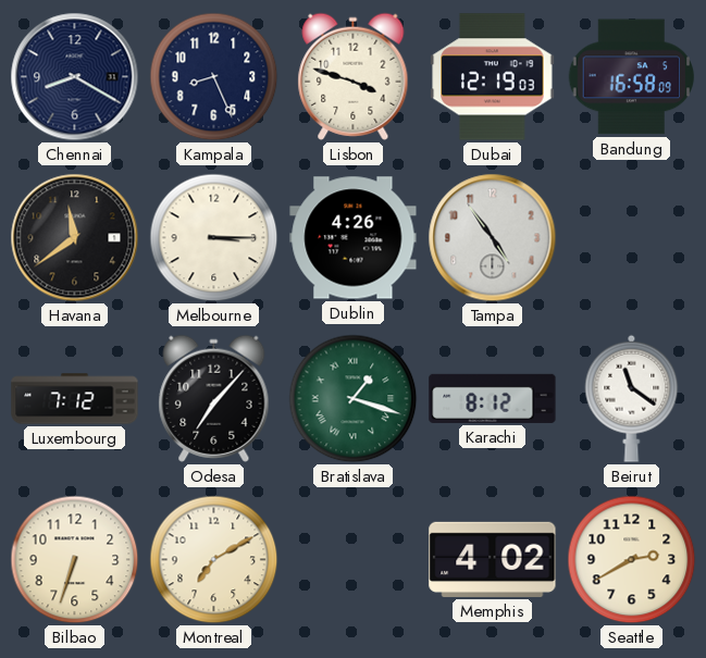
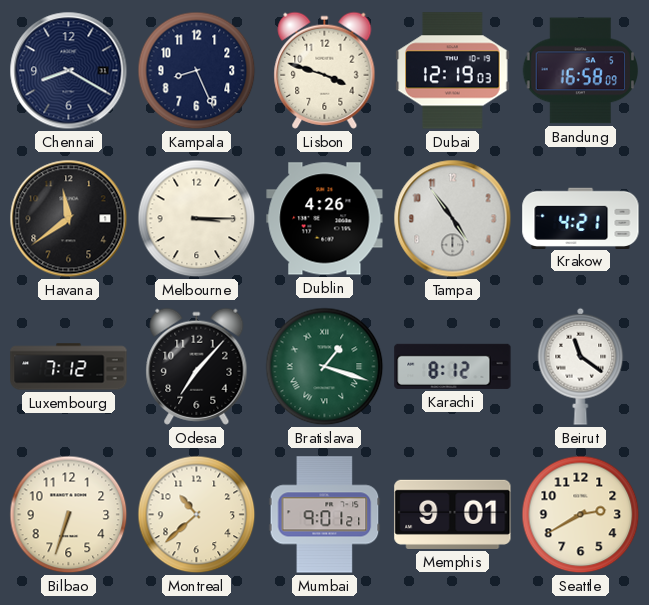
Krakow: none -> 4:21 (581, 218)
Montreal: 7:10 -> 10:38 (197, 515)
Mumbai: none -> 9:01 (325, 515)
Memphis: 4:02 -> 9:01 (453, 514)
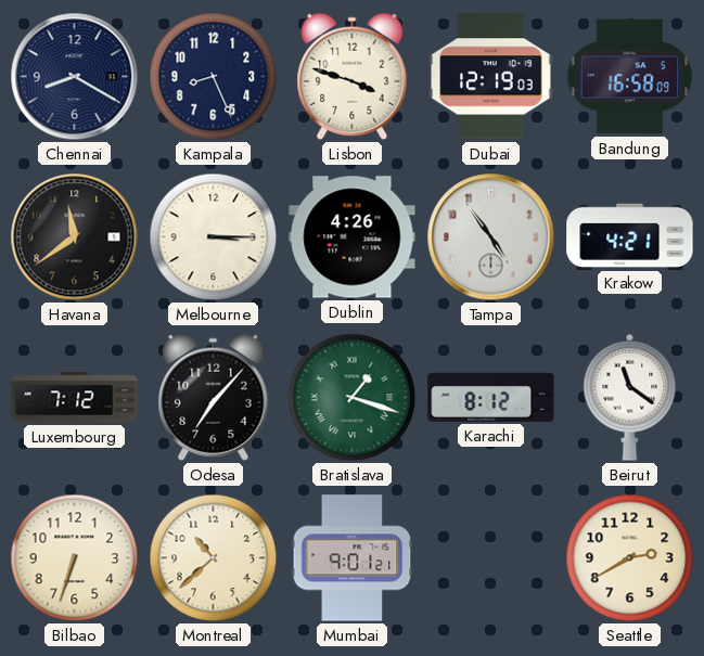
Memphis: 9:01 -> none (453, 514)
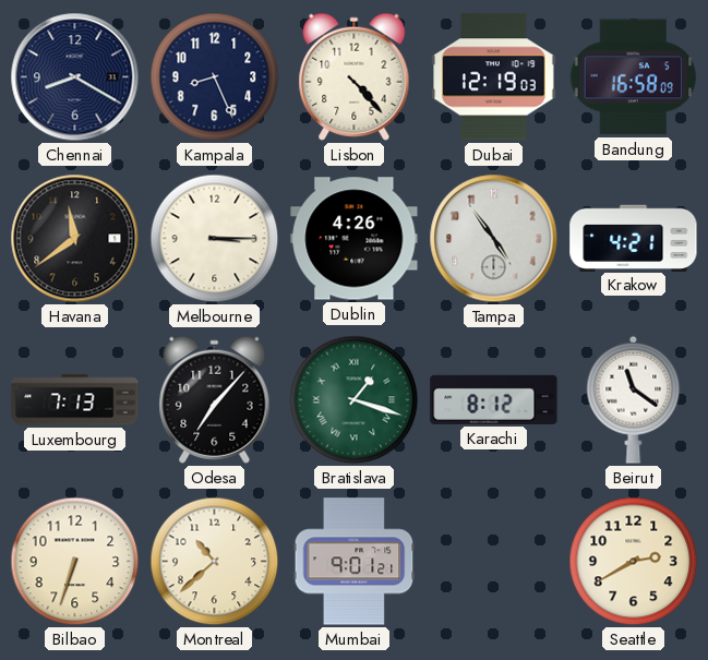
Lisbon: 3:48 -> 4:23 (355, 76)
Luxembourg: 7:12 -> 7:13 (75, 400)
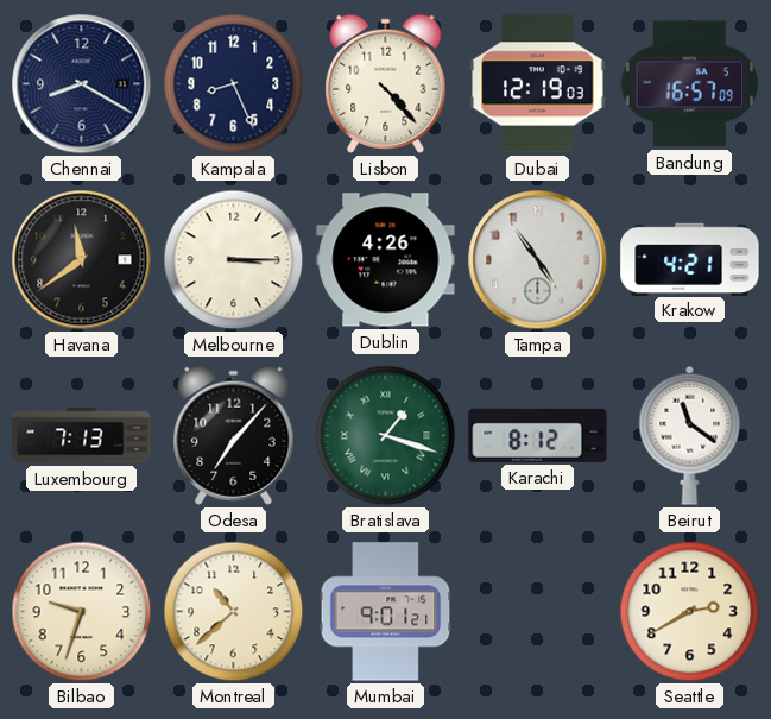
Bandung: 16:58 -> 16:57 (690, 84)
Bilbao: 6:33 -> 9:33 (82, 612)
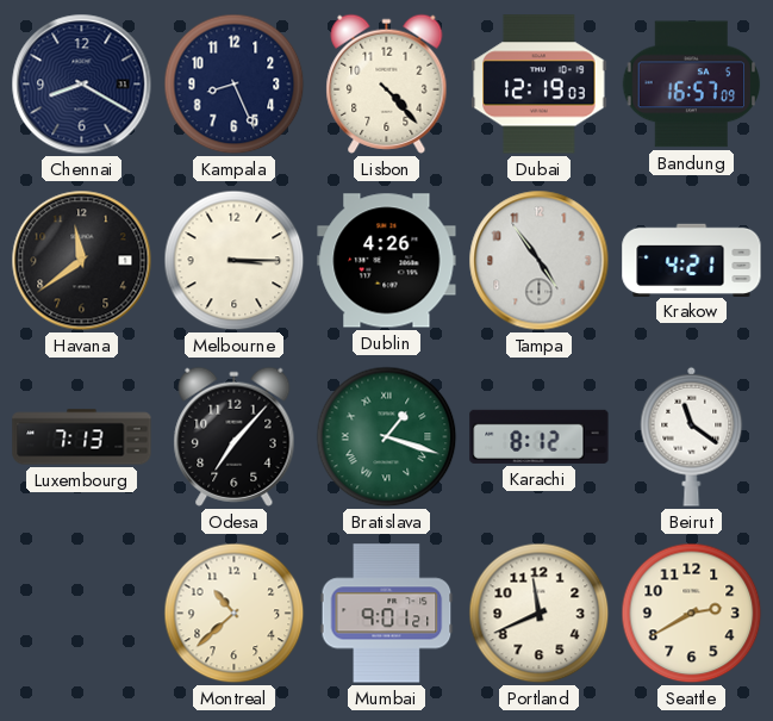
Bilbao: 9:33 -> none (82, 612)
Portland: none -> 11:41 (540, 614)
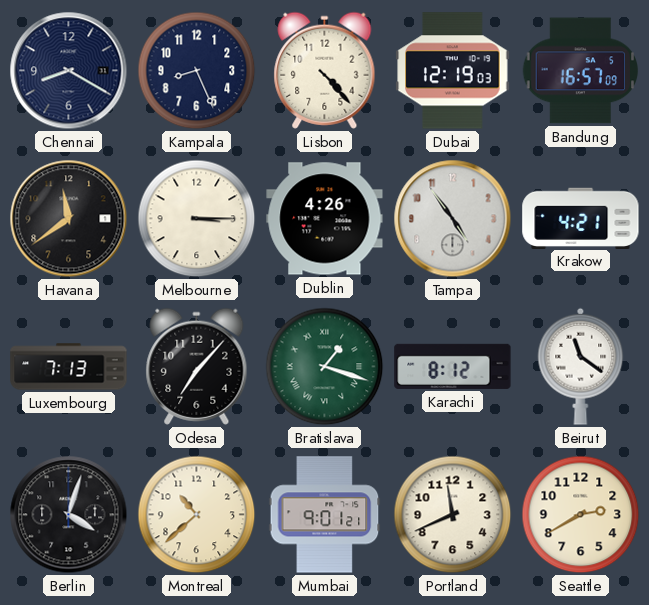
Berlin: none -> 4:03 (69, 515)
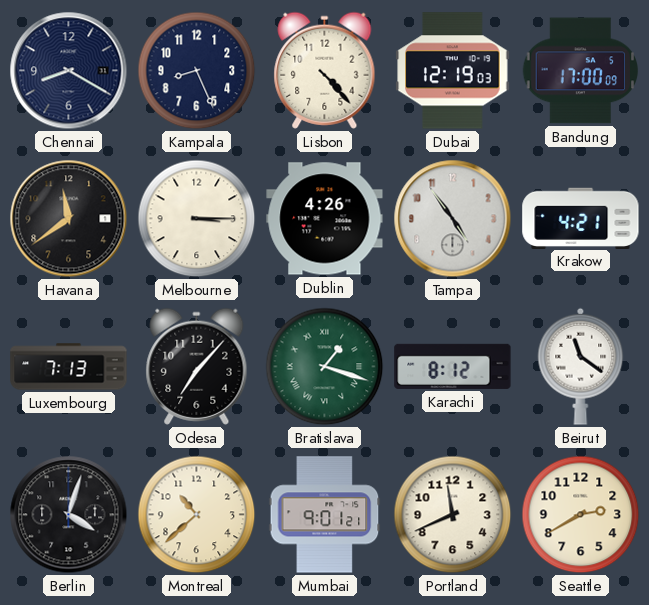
Bandung: 16:57 -> 17:00 (581, 71)
